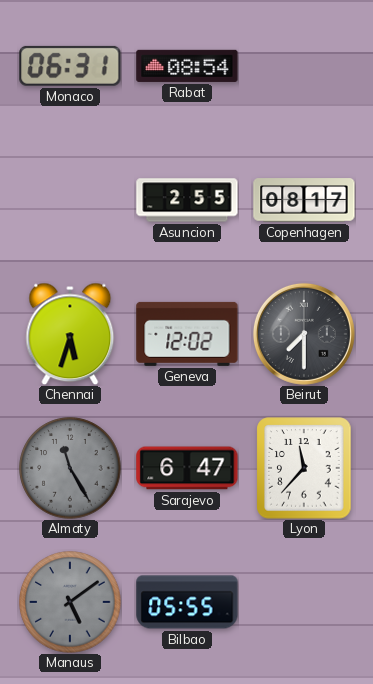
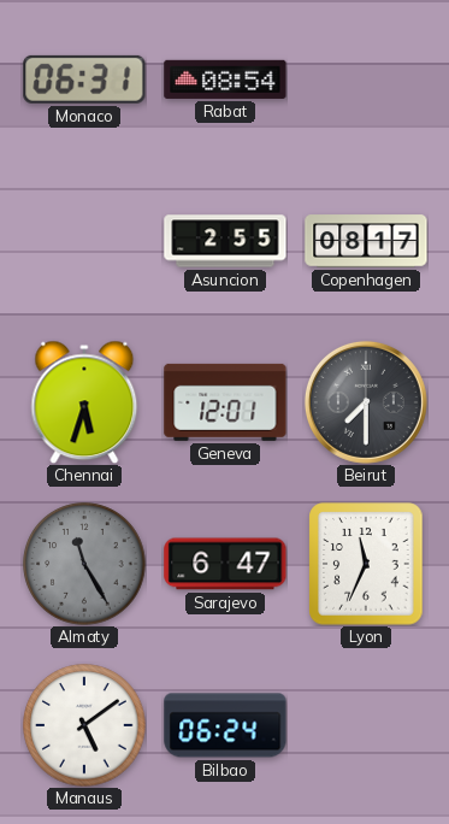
Geneva: 12:02 -> 12:01 (225, 402)
Lyon: 11:37 -> 11:34 (366, 564)
Manaus dial: grey -> white (84, 725)
Bilbao: 05:55 -> 06:24 (225, 725)
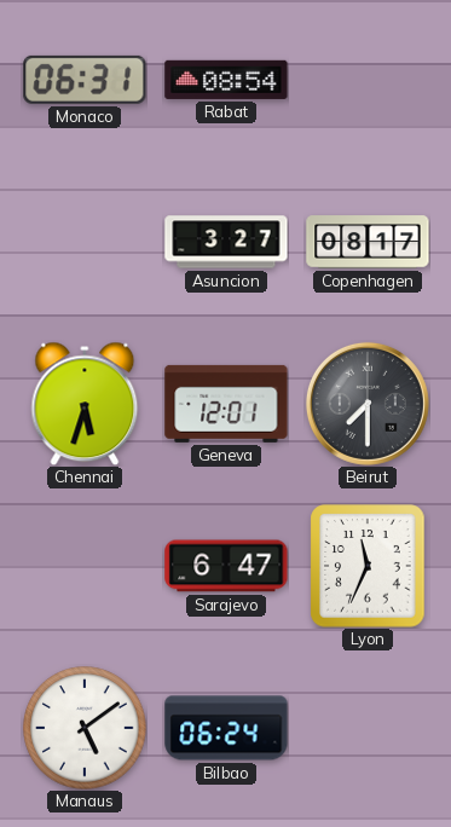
Asuncion: 2:55 -> 3:27 (226, 242)
Almaty: 11:25 -> none (84, 564)
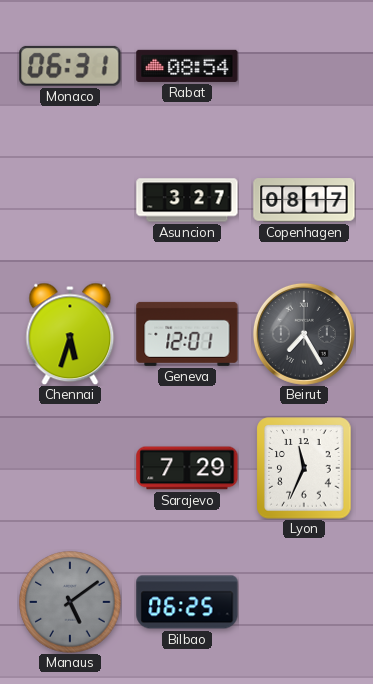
Beirut: 7:30 -> 7:25 (304, 334)
Sarajevo: 6:47 -> 7:29 (187, 468)
Manaus dial: white -> grey (70, 602)
Bilbao: 06:24 -> 06:25 (187, 602)
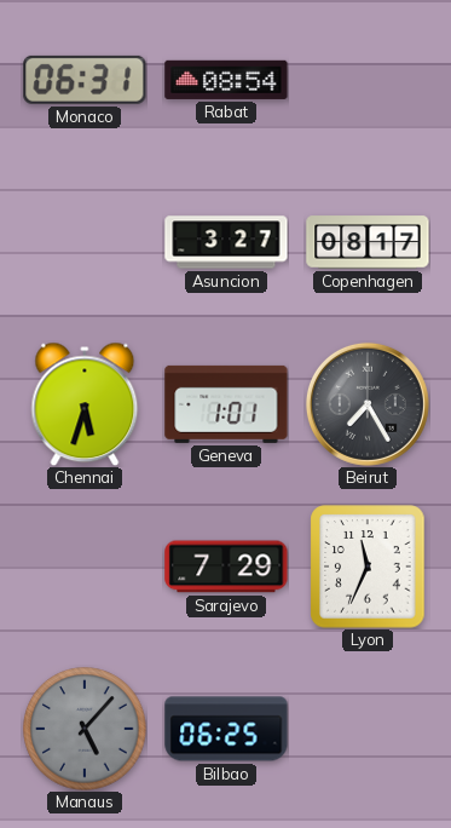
Geneva: 12:01 -> 1:01 (226, 404)
Manaus: 5:09 -> 5:07 (85, 729)
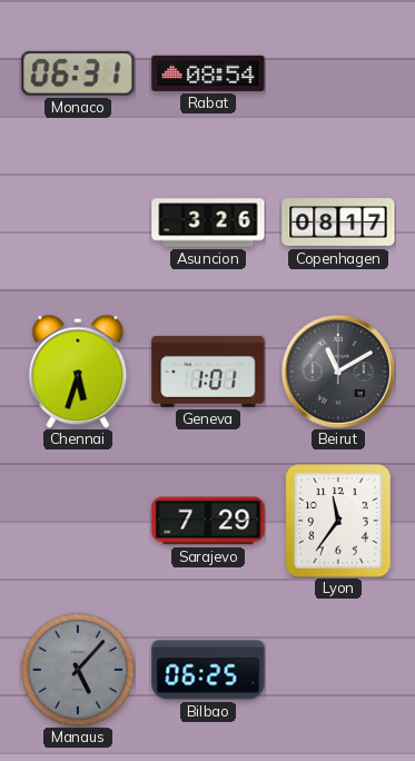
Asuncion: 3:27 -> 3:26 (208, 223)
Beirut: 7:25 -> 11:10 (338, 372)
Lyon: 11:34 -> 11:36 (338, 521)
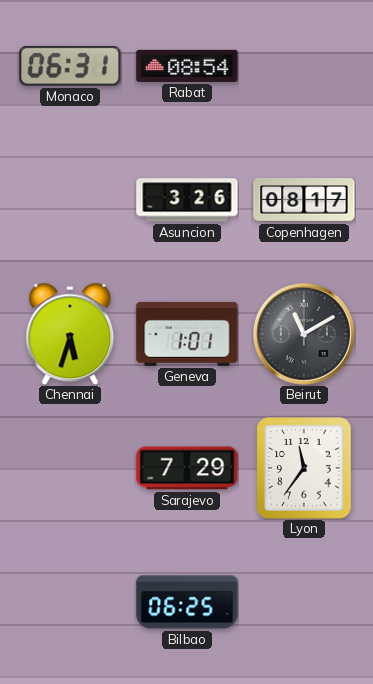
Manaus: 5:07 -> none (78, 670)
